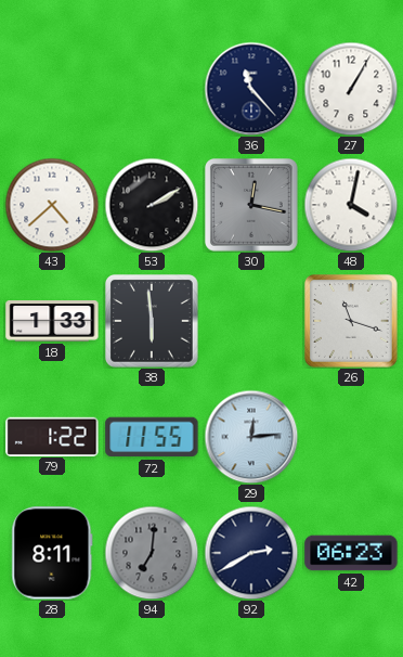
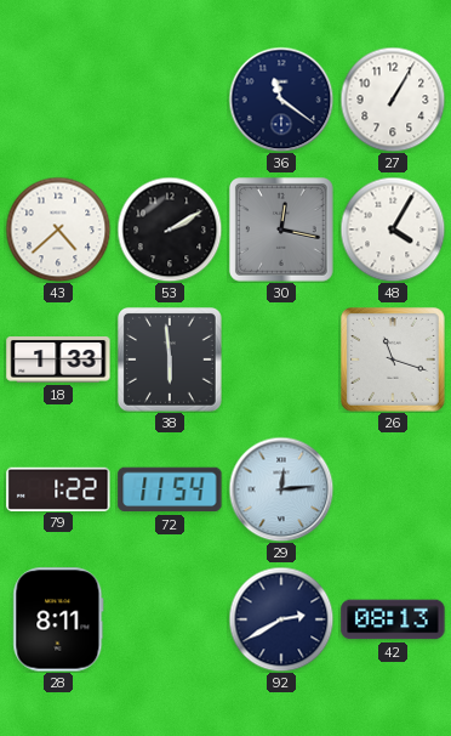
36: 11:23 -> 11:21 (281, 100)
48: 4:02 -> 4:05 (393, 230)
72: 11:55 -> 11:54 (170, 489)
94: 7:01 -> none (152, 553)
42: 06:23 -> 08:13 (393, 619)
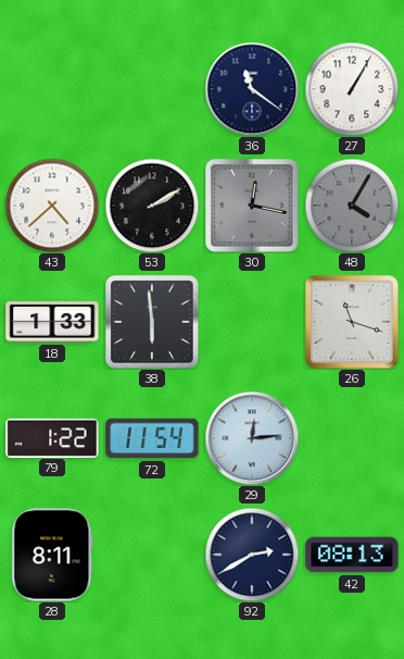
48 dial: white -> grey (352, 206)
